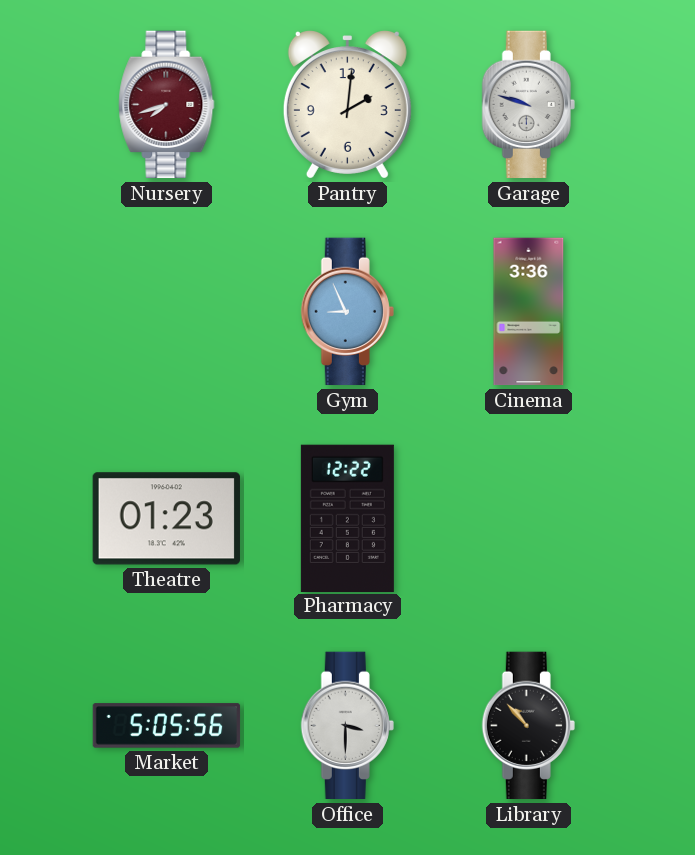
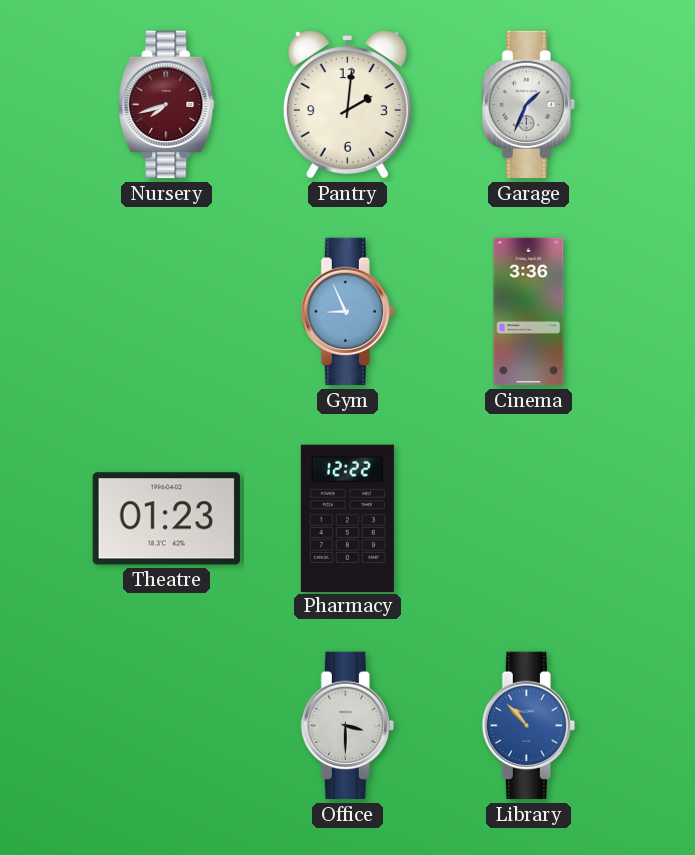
Garage: 9:48 -> 1:34 (528, 105)
Market: 5:05 -> none (167, 726)
Library dial: black -> blue (528, 726)
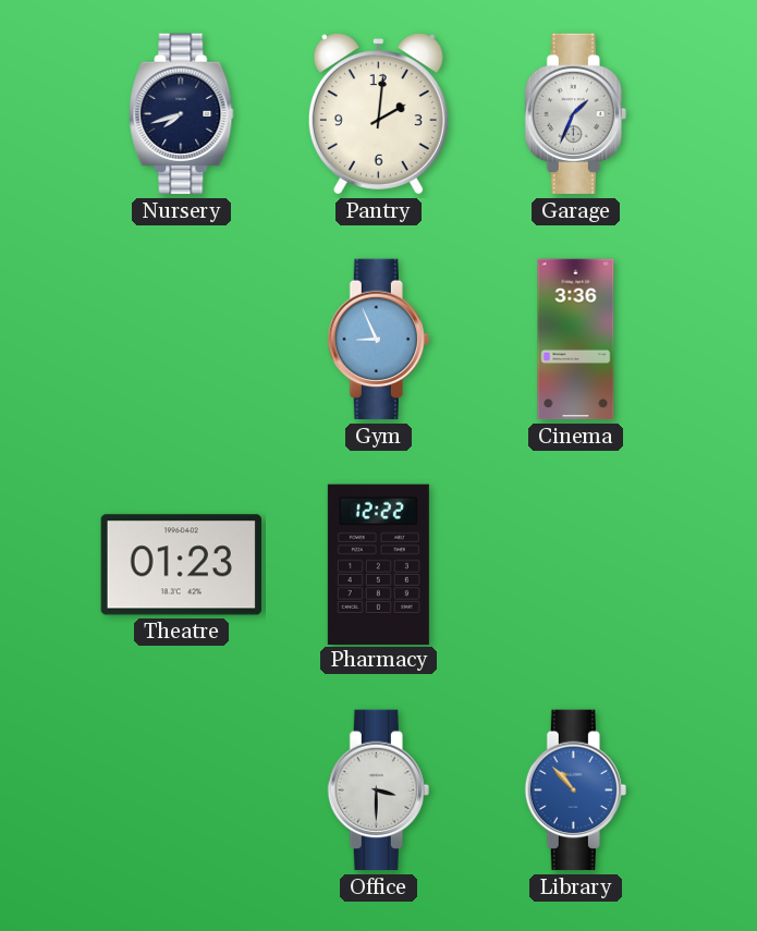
Nursery dial: burgundy -> navy (182, 114)
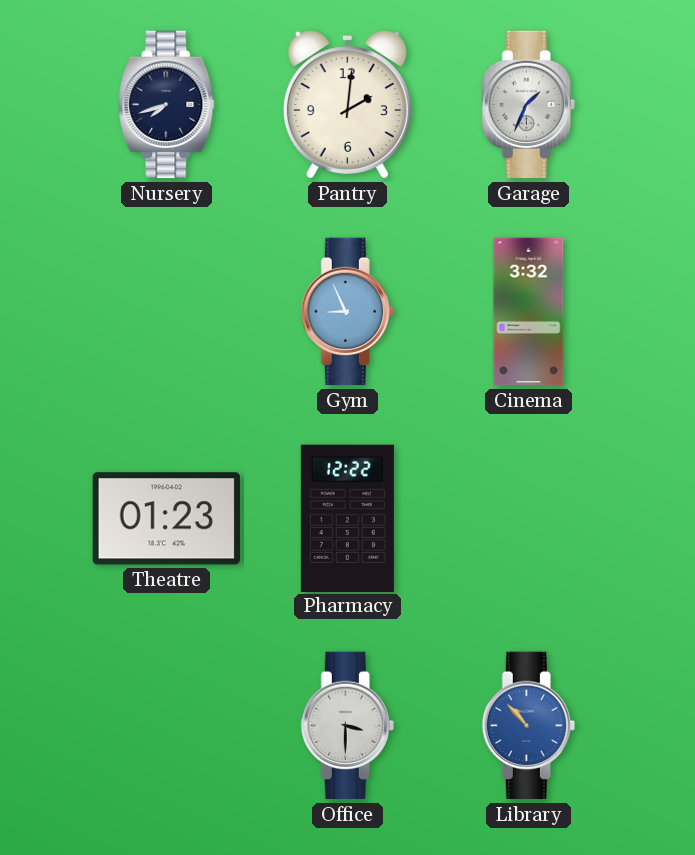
Cinema: 3:36 -> 3:32 (529, 312)
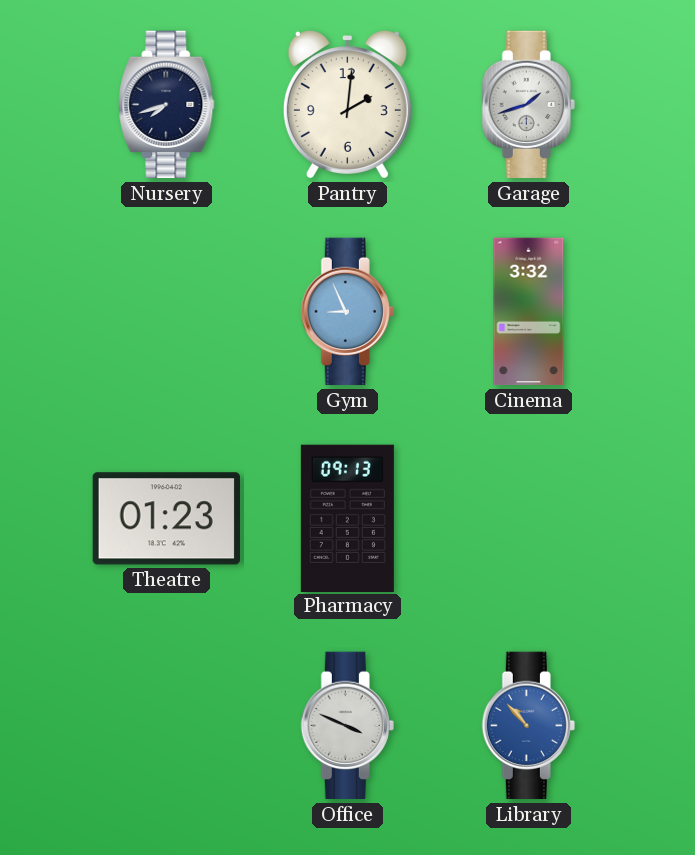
Garage: 1:34 -> 1:42 (528, 105)
Pharmacy: 12:22 -> 09:13 (347, 518)
Office: 3:30 -> 3:49 (347, 726)
